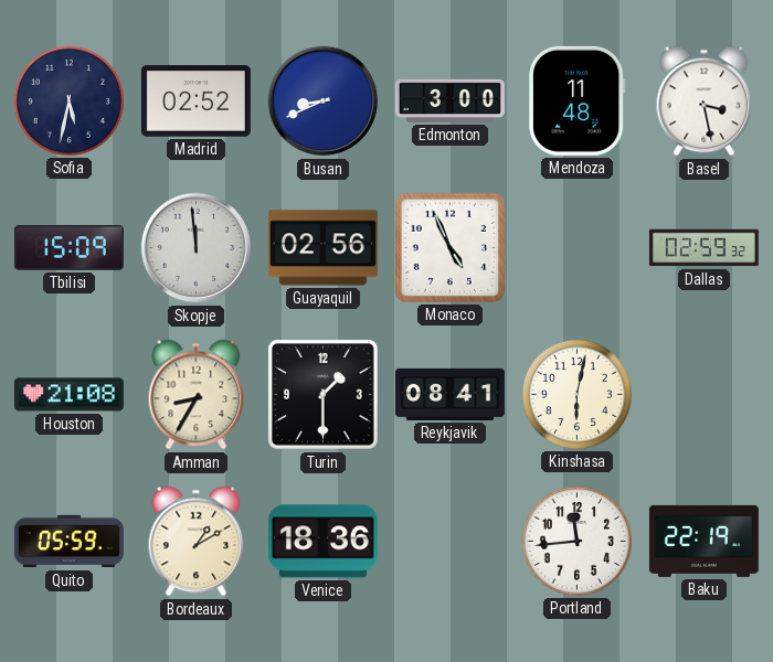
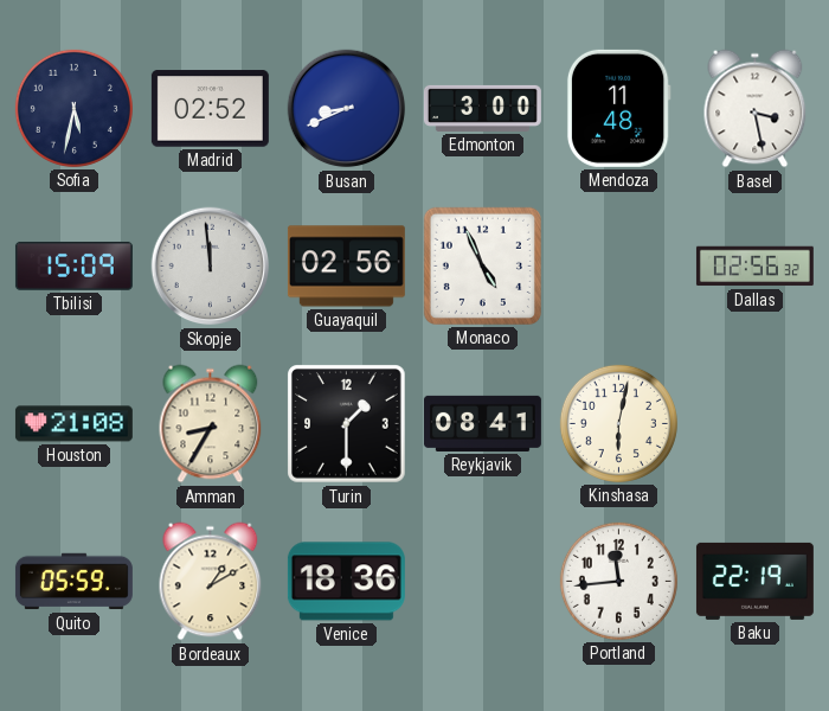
Dallas: 02:59 -> 02:56 (754, 267)
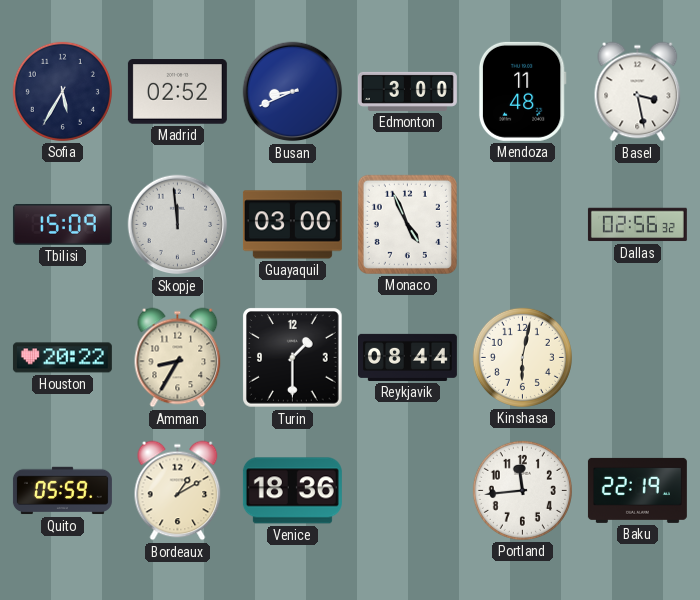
Sofia: 5:32 -> 5:35 (62, 91)
Guayaquil: 02:56 -> 03:00 (292, 225)
Houston: 21:08 -> 20:22 (62, 358)
Reykjavik: 08:41 -> 08:44 (407, 357)
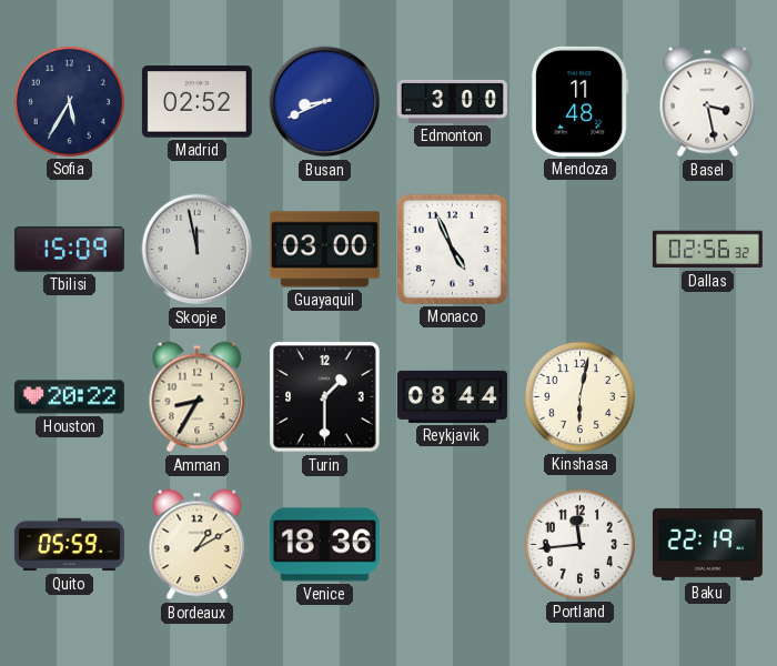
Skopje: 11:59 -> 11:58 (198, 250)
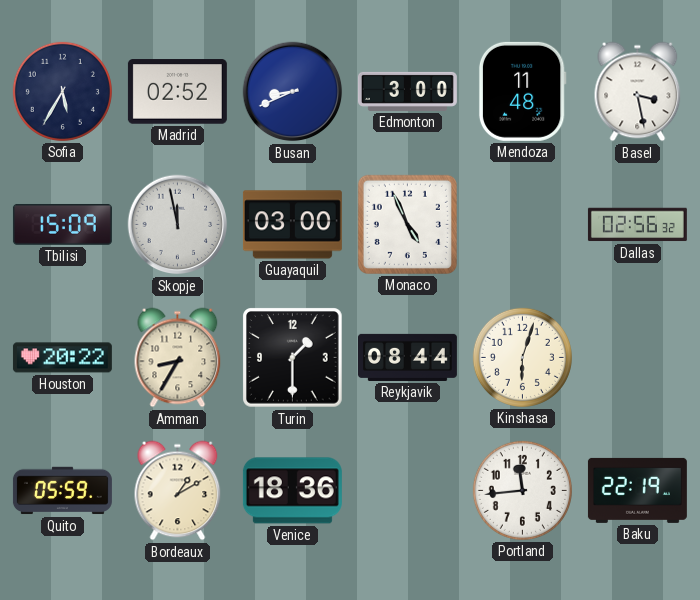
Kinshasa: 6:02 -> 6:03 (522, 357)
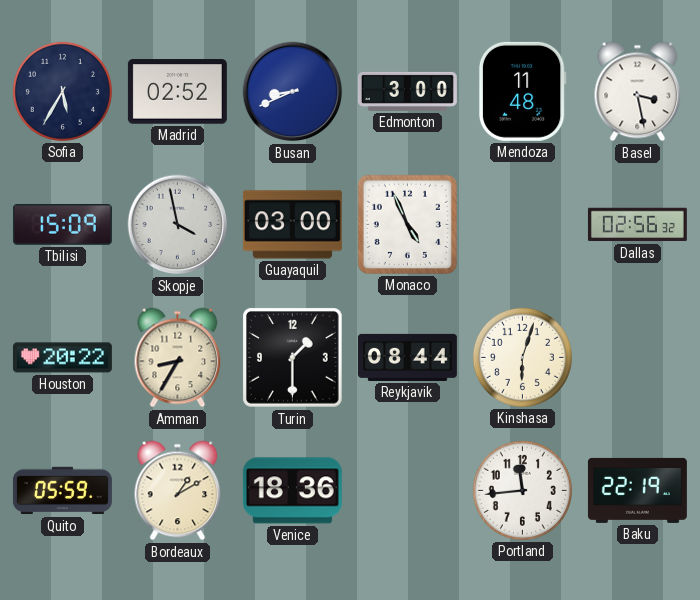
Skopje: 11:58 -> 3:58 (178, 225)
